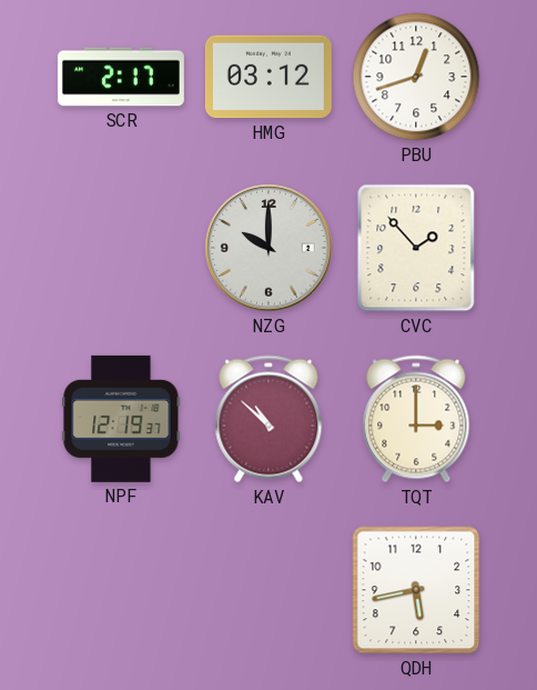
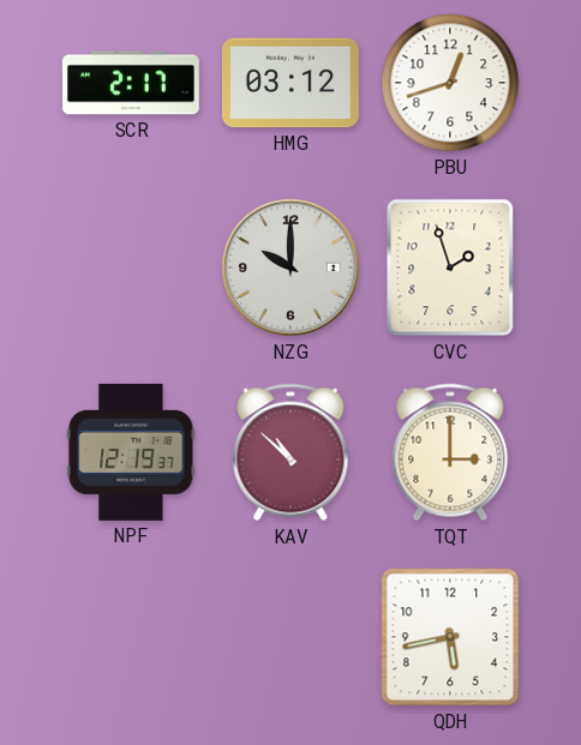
CVC: 1:53 -> 1:57 (450, 268)
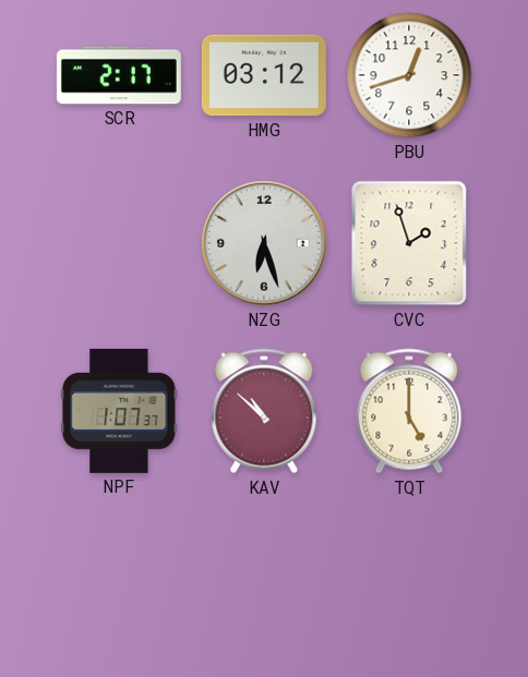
NZG: 10:00 -> 6:27 (264, 243)
NPF: 12:19 -> 1:07 (119, 411)
TQT: 3:00 -> 5:00 (409, 411)
QDH: 5:43 -> none (450, 637)
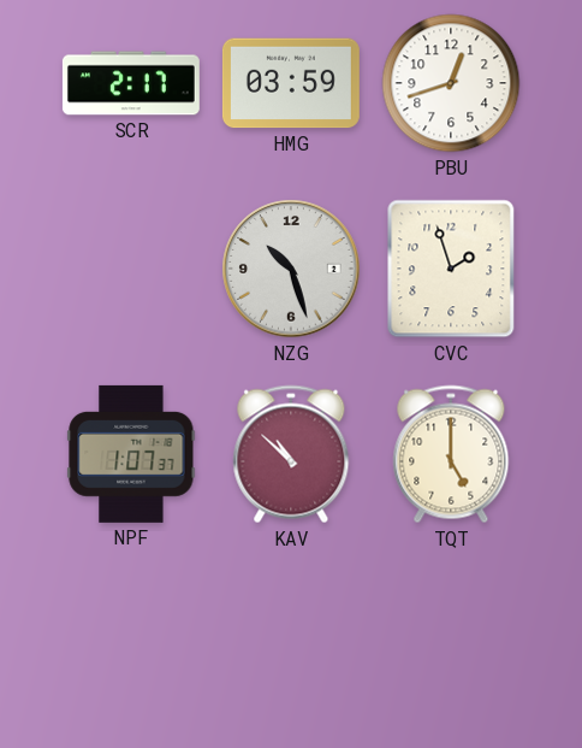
HMG: 03:12 -> 03:59 (291, 83)
NZG: 6:27 -> 10:27 (291, 269)
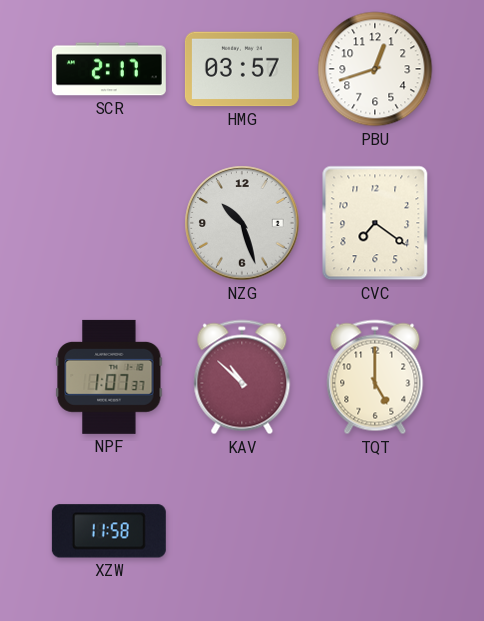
HMG: 03:59 -> 03:57 (242, 69)
CVC: 1:57 -> 7:21 (375, 223)
XZW: none -> 11:58 (109, 531)
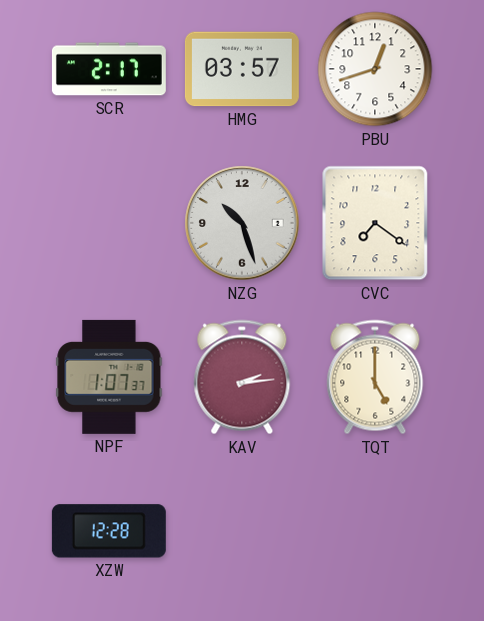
KAV: 10:52 -> 2:14 (242, 377)
XZW: 11:58 -> 12:28 (109, 531)
